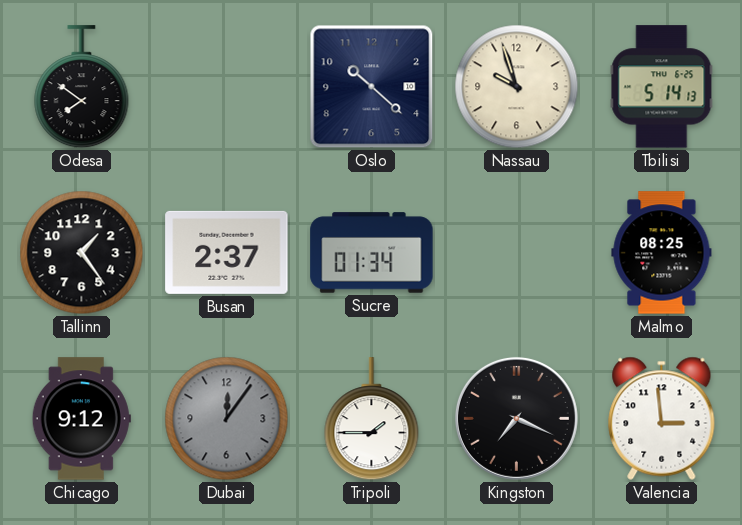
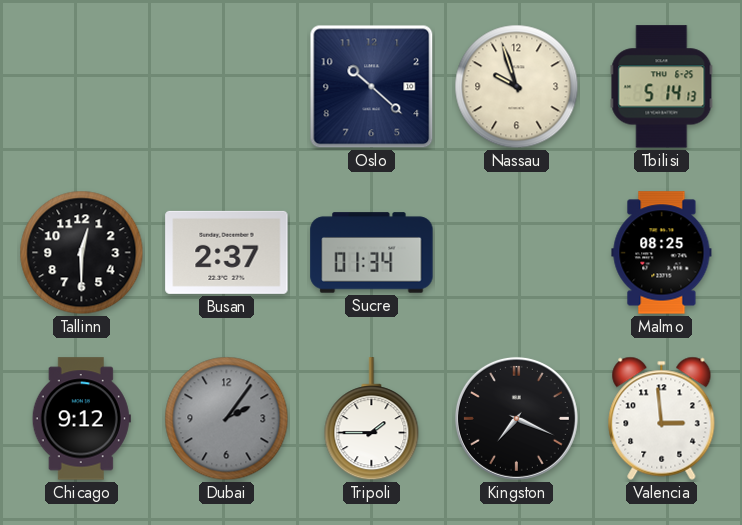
Odesa: 7:51 -> none (82, 87)
Tallinn: 1:24 -> 12:30 (82, 253)
Dubai: 12:06 -> 2:06 (227, 419)
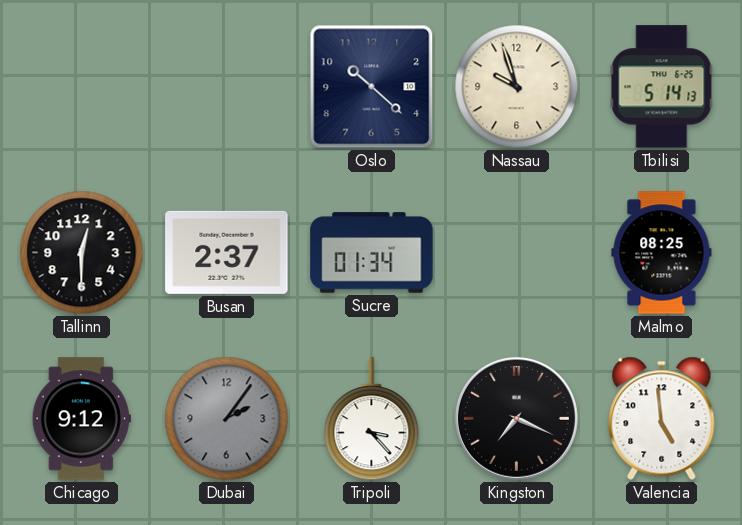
Tripoli: 1:45 -> 3:23 (372, 419)
Valencia: 2:59 -> 4:59 (662, 418)
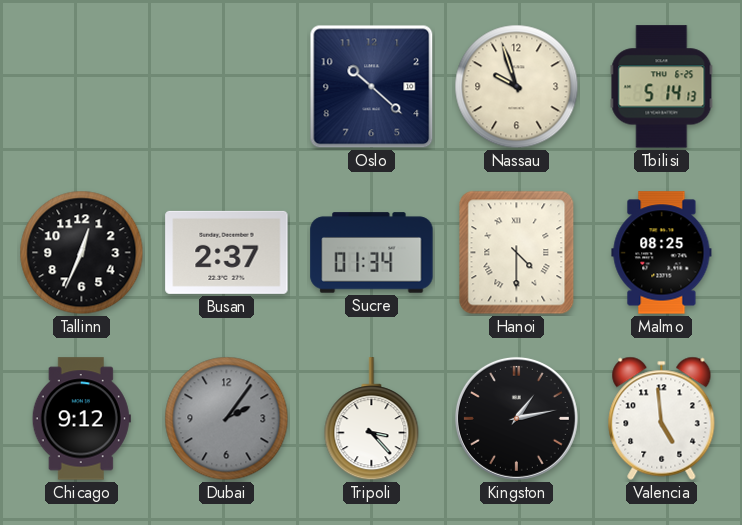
Tallinn: 12:30 -> 12:34 (82, 253)
Hanoi: none -> 4:30 (517, 253)
Kingston: 7:19 -> 1:13 (516, 418)
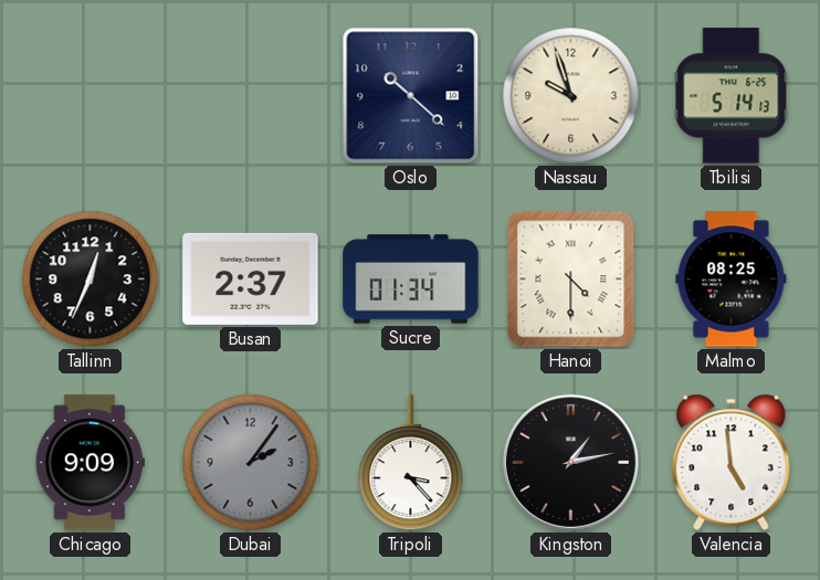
Chicago: 9:12 -> 9:09 (90, 463)
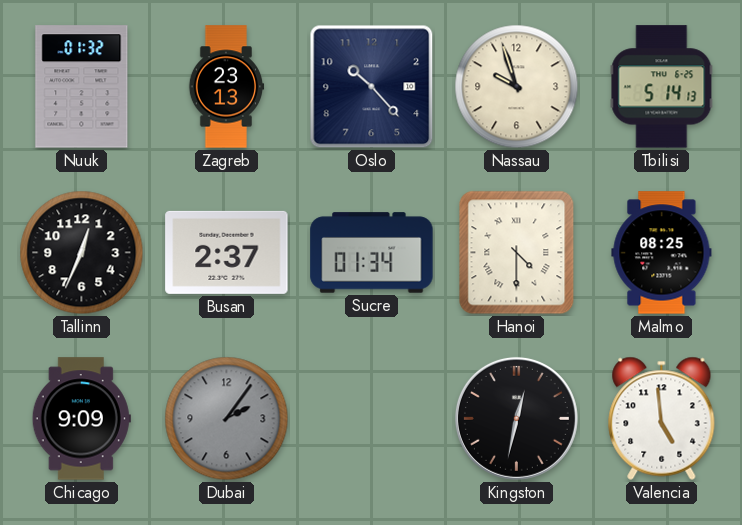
Nuuk: none -> 01:32 (82, 87)
Zagreb: none -> 23:13 (226, 87)
Oslo: 10:22 -> 10:23 (372, 87)
Tripoli: 3:23 -> none (411, 463)
Kingston: 1:13 -> 12:32 (516, 418)
